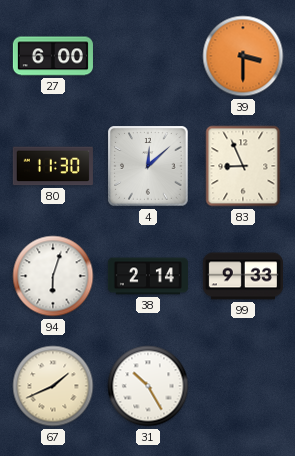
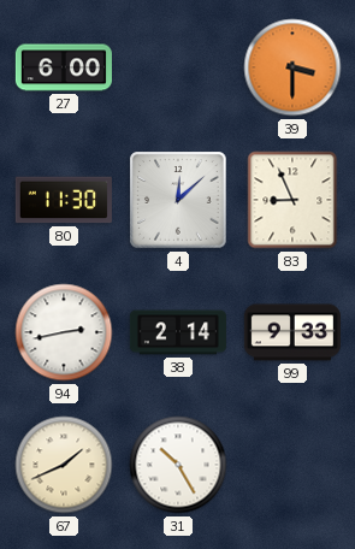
94: 6:03 -> 2:43 (64, 332)
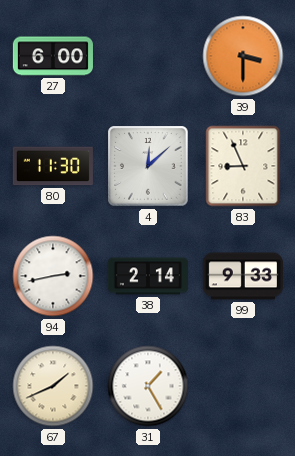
31: 10:25 -> 1:25 (148, 386)
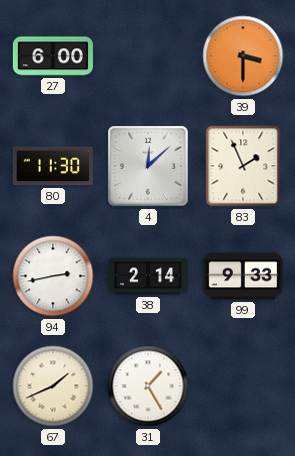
83: 8:56 -> 1:56 (243, 166)
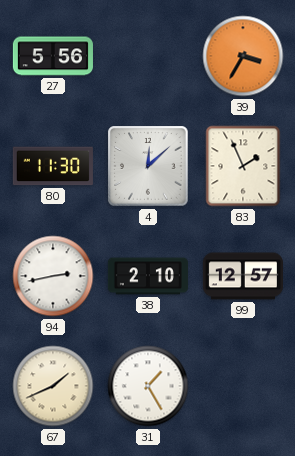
27: 6:00 -> 5:56 (53, 56)
39: 3:30 -> 3:35 (243, 56)
38: 2:14 -> 2:10 (148, 276)
99: 9:33 -> 12:57 (243, 276)
